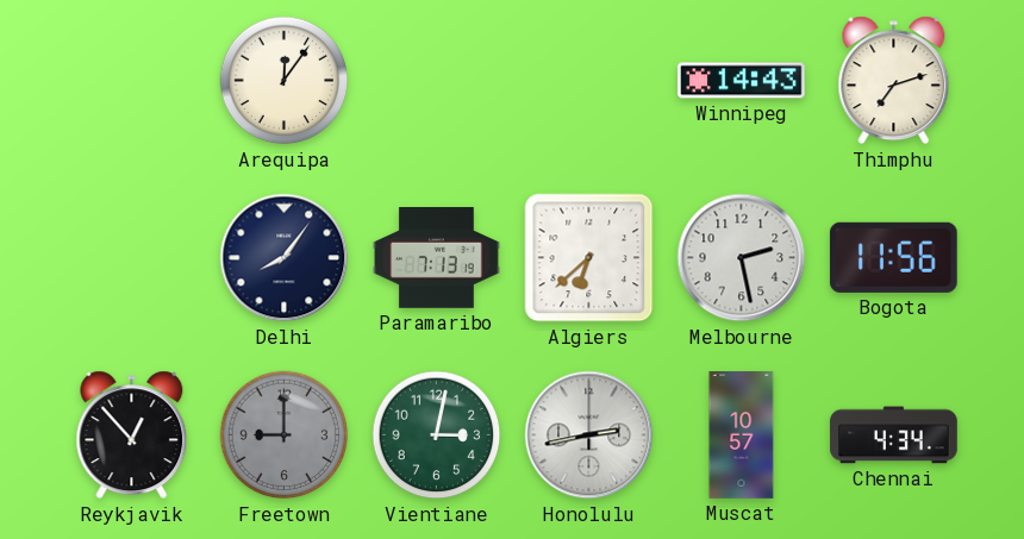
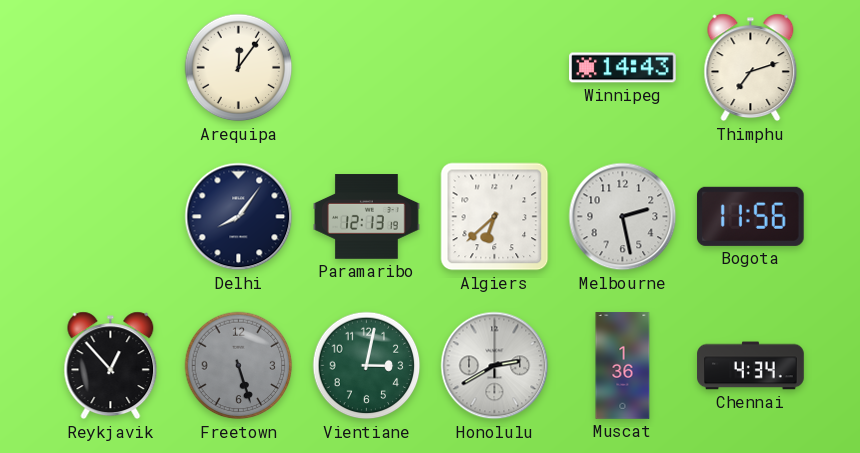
Paramaribo: 7:13 -> 12:13 (367, 217)
Freetown: 9:00 -> 5:27 (239, 366)
Honolulu: 2:43 -> 2:40 (495, 366)
Muscat: 10:57 -> 1:36 (623, 366)
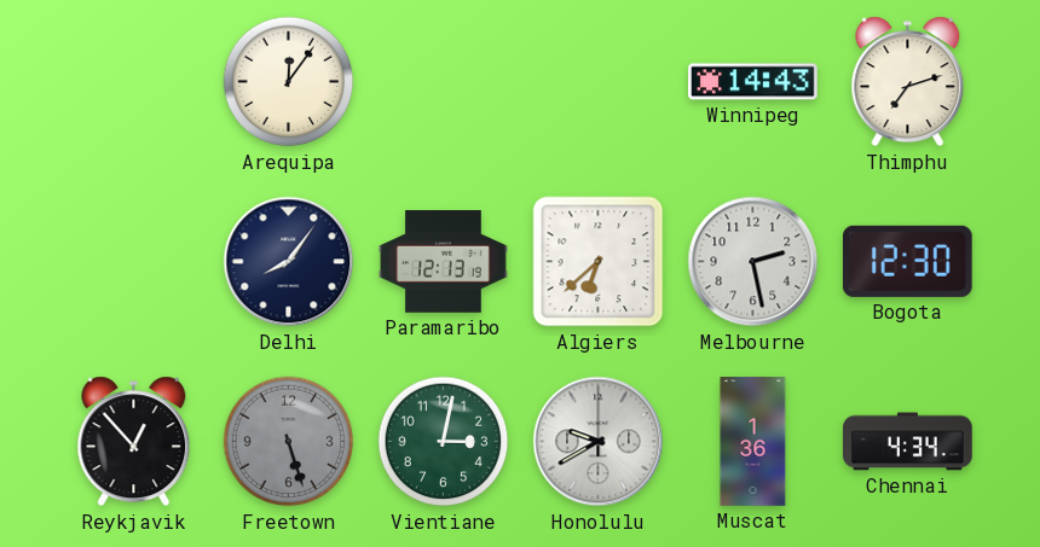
Bogota: 11:56 -> 12:30 (907, 261)
Honolulu: 2:40 -> 9:40 (599, 442)
